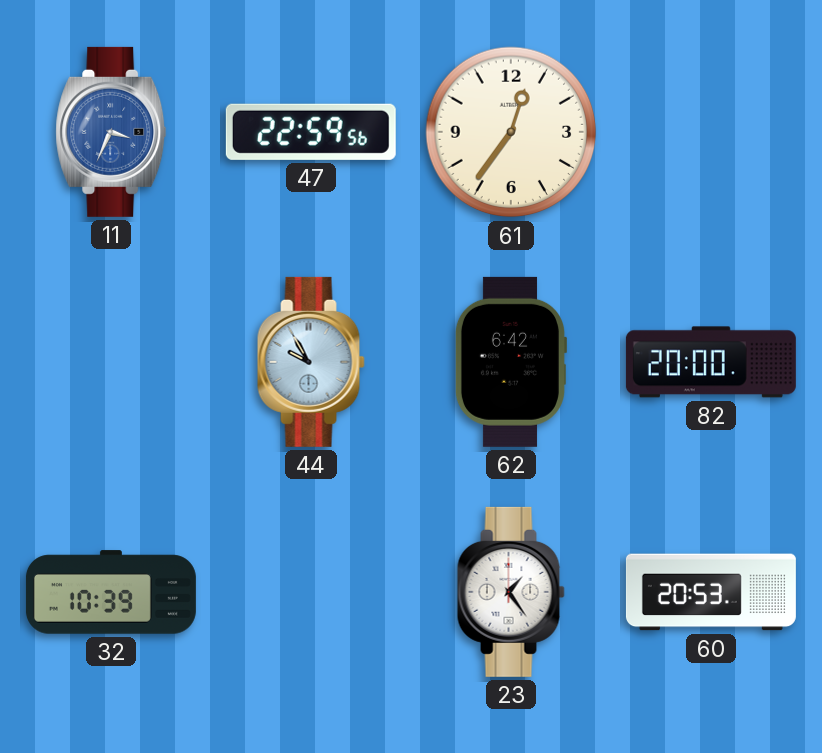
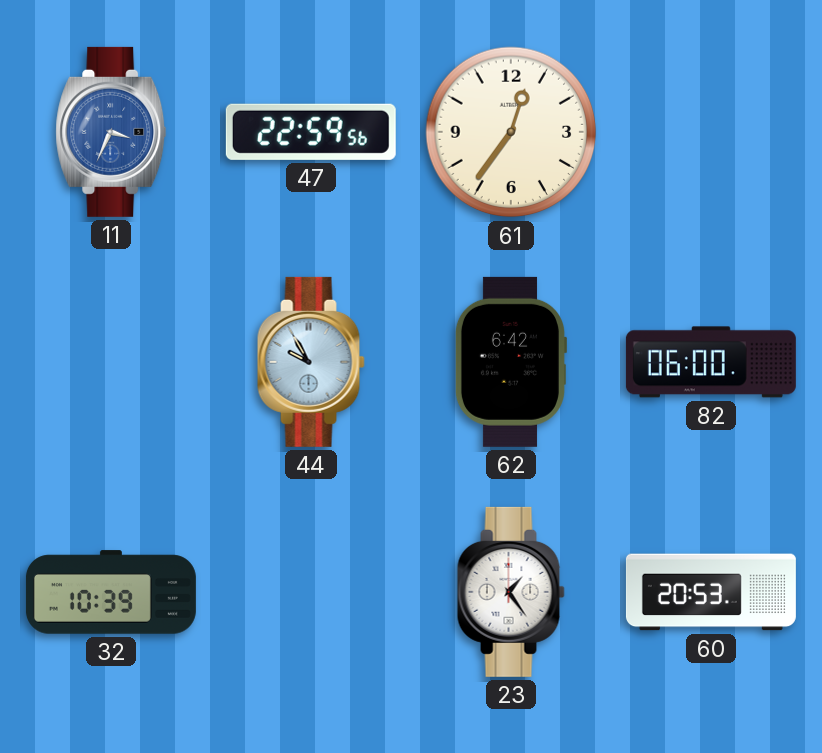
82: 20:00 -> 06:00 (711, 362)
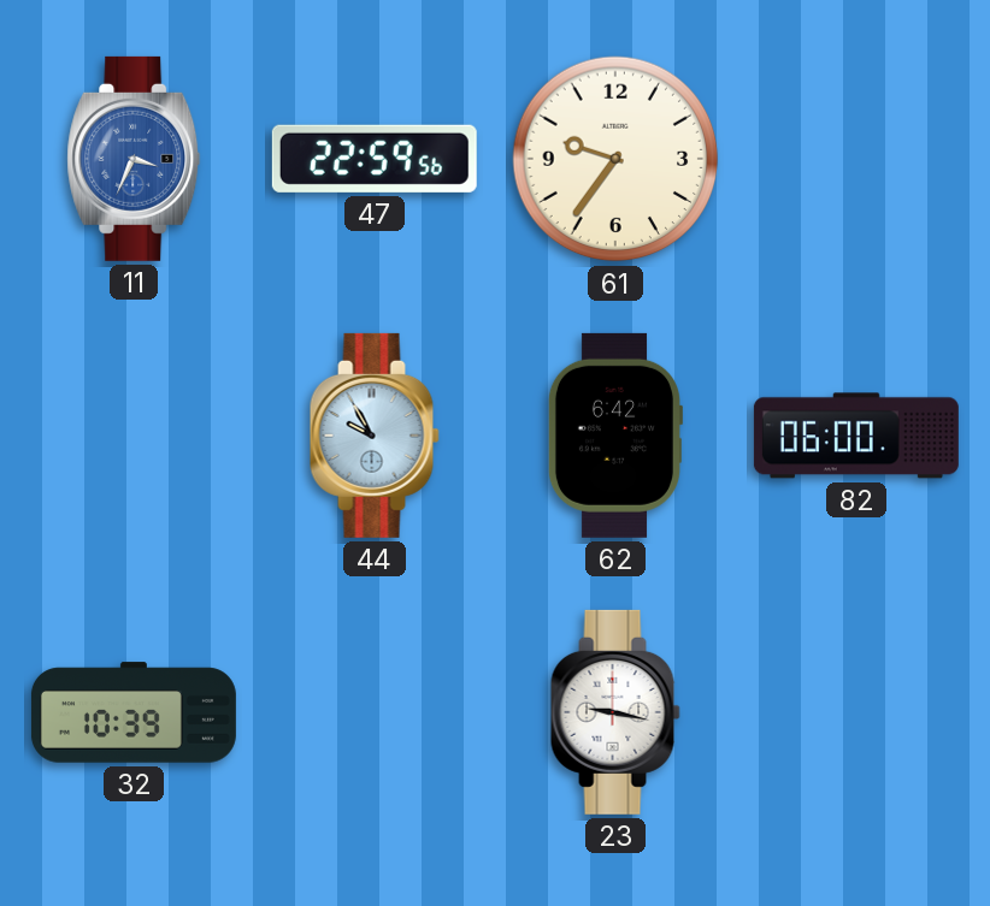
61: 12:36 -> 9:36 (615, 159)
23: 1:24 -> 9:17 (615, 712)
60: 20:53 -> none (711, 592)
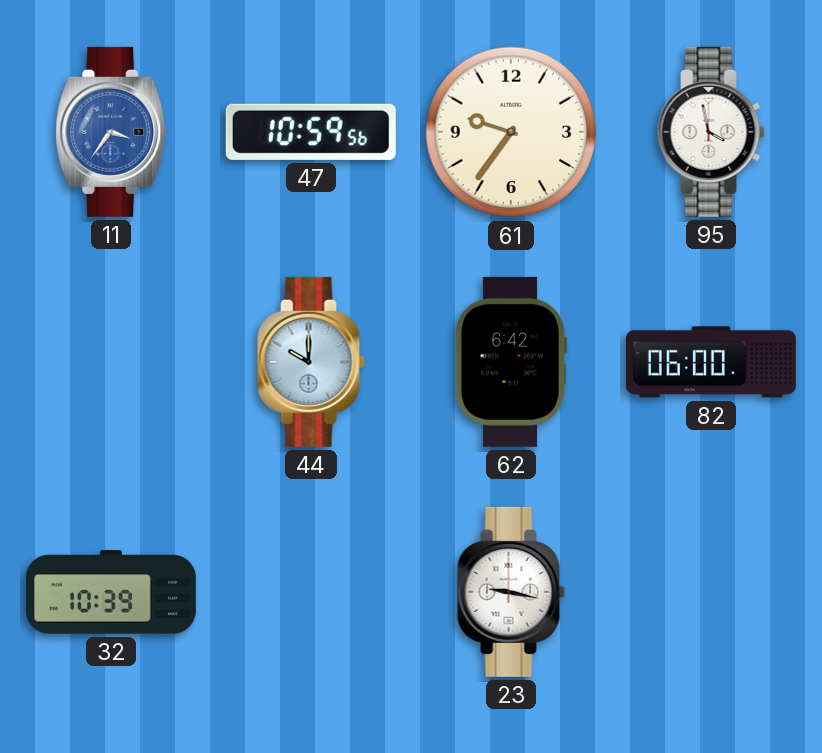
11: 3:34 -> 3:36 (111, 132)
47: 22:59 -> 10:59 (311, 132)
95: none -> 3:58 (711, 132)
44: 9:55 -> 10:00 (311, 362)
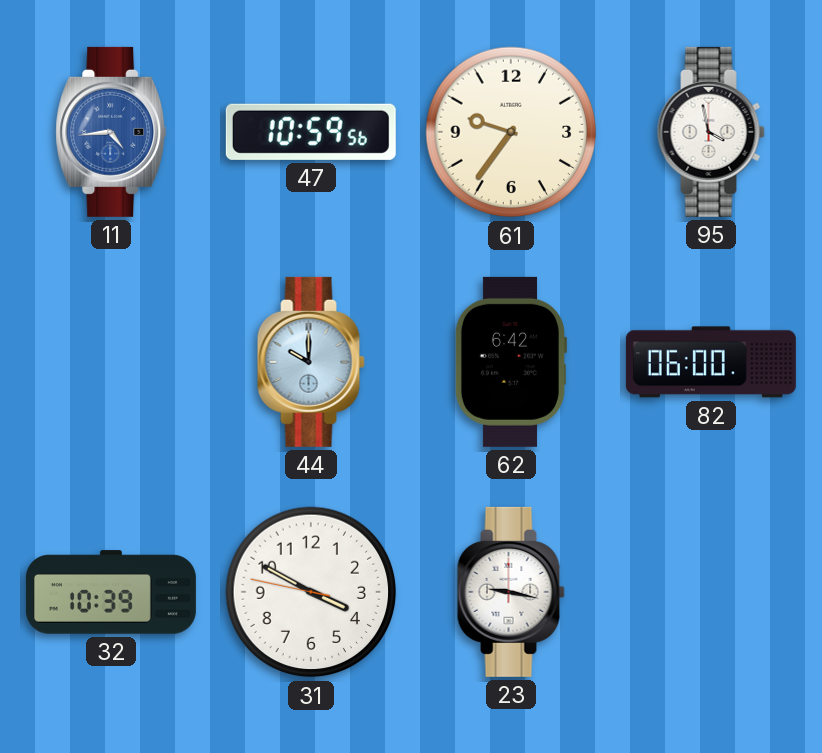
11: 3:36 -> 4:44 (111, 132)
31: none -> 3:49 (311, 592)
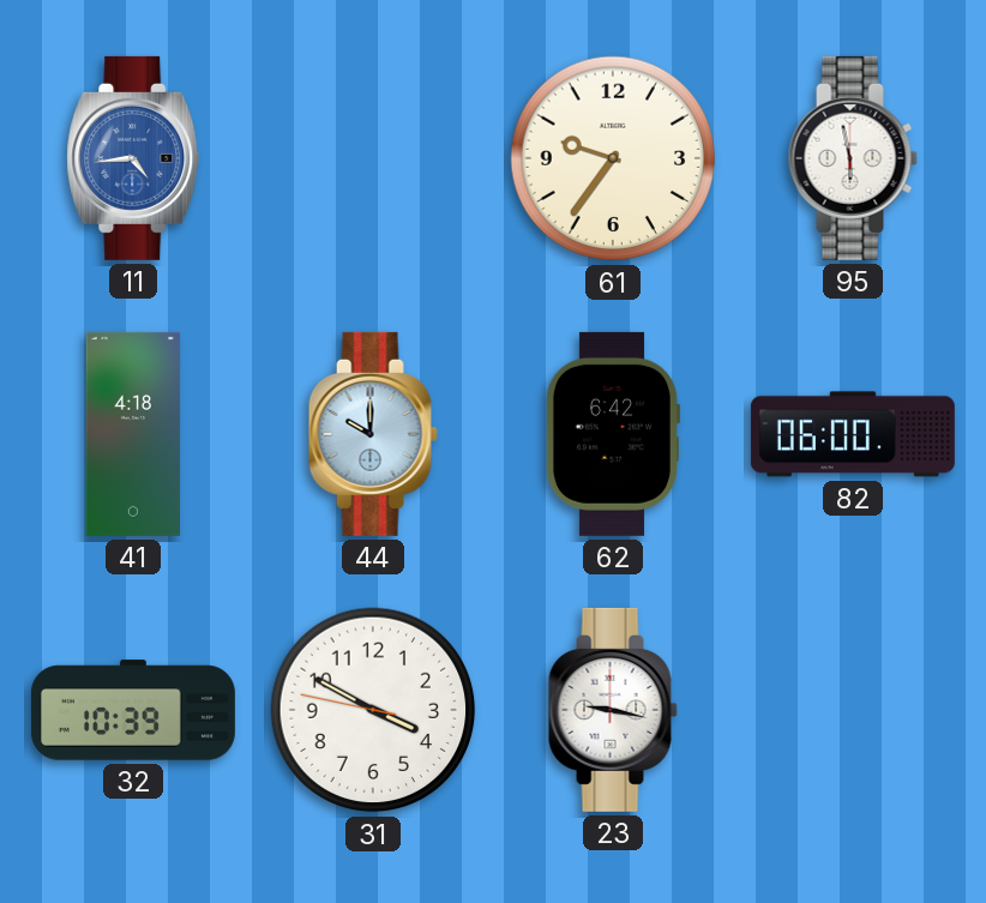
47: 10:59 -> none (311, 132)
95: 3:58 -> 5:58 (853, 158)
41: none -> 4:18 (133, 434)
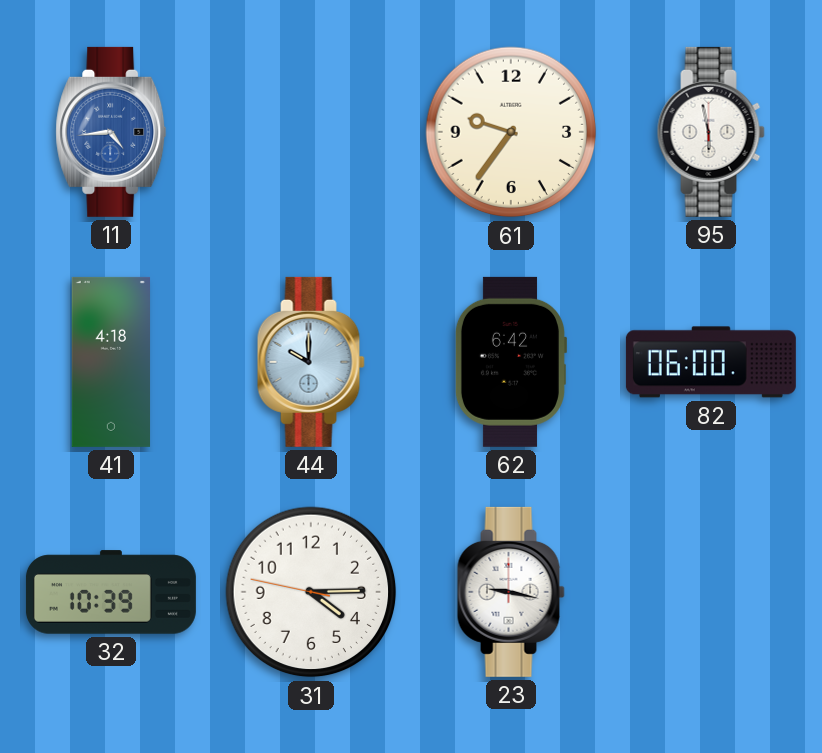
31: 3:49 -> 4:14 (311, 592)
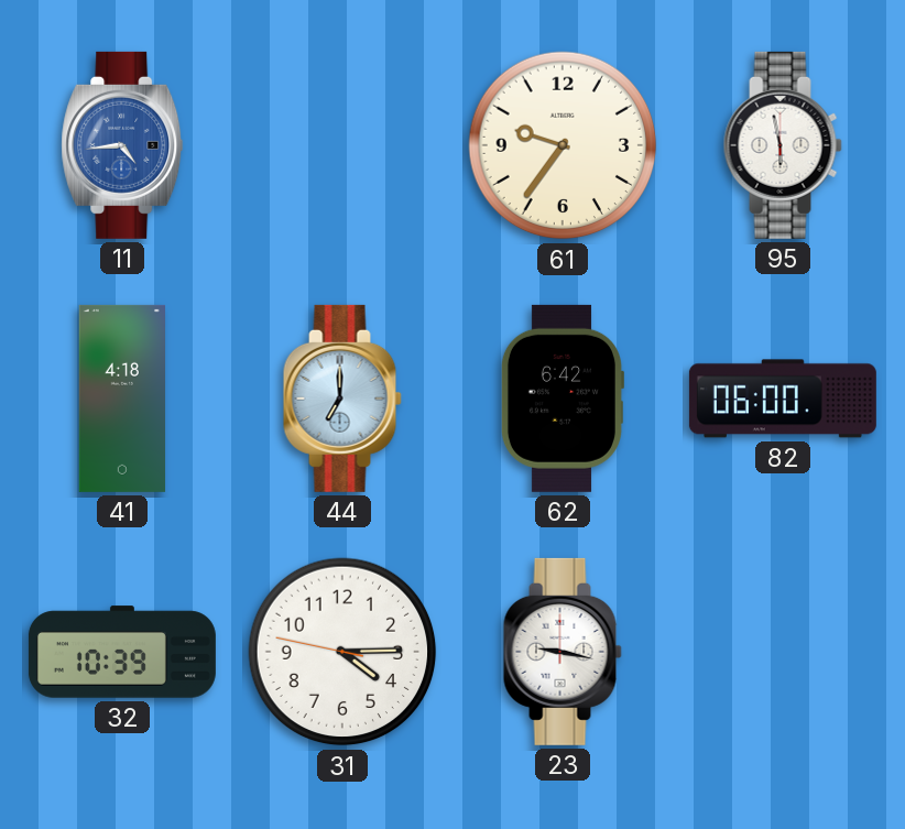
44: 10:00 -> 7:00 (342, 399)
